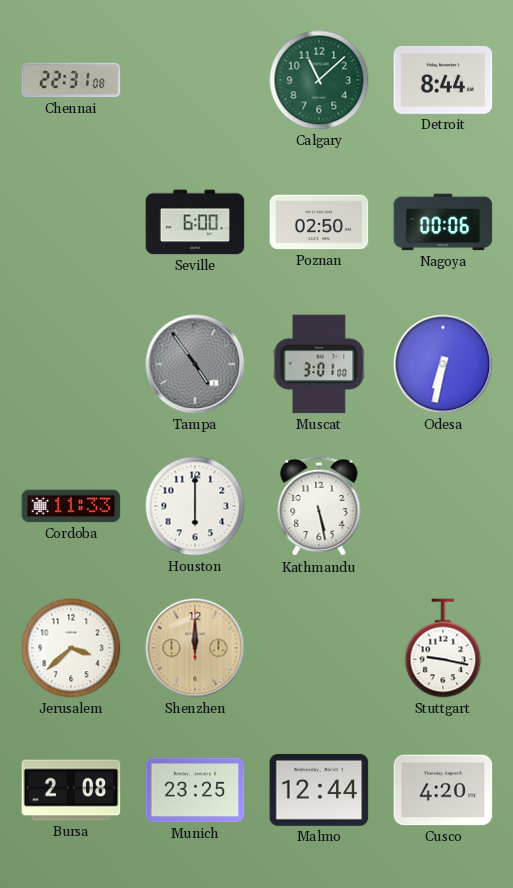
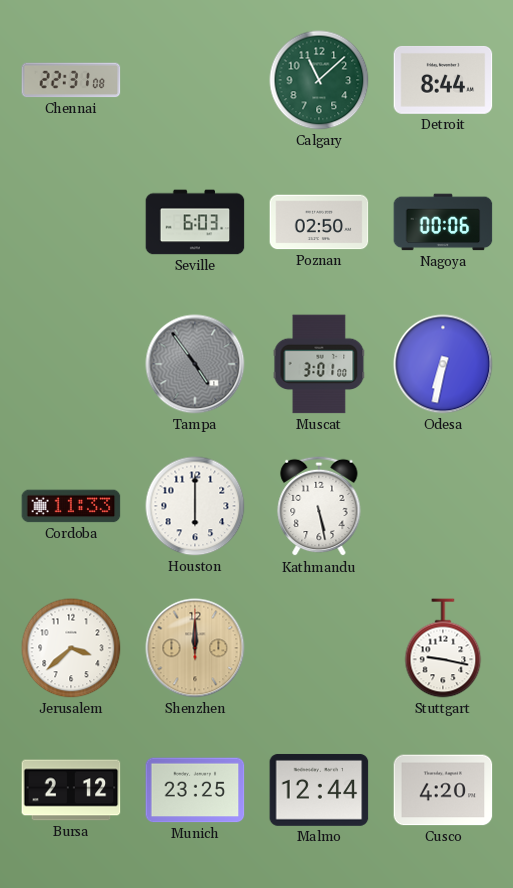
Seville: 6:00 -> 6:03 (195, 222)
Bursa: 2:08 -> 2:12 (71, 790)
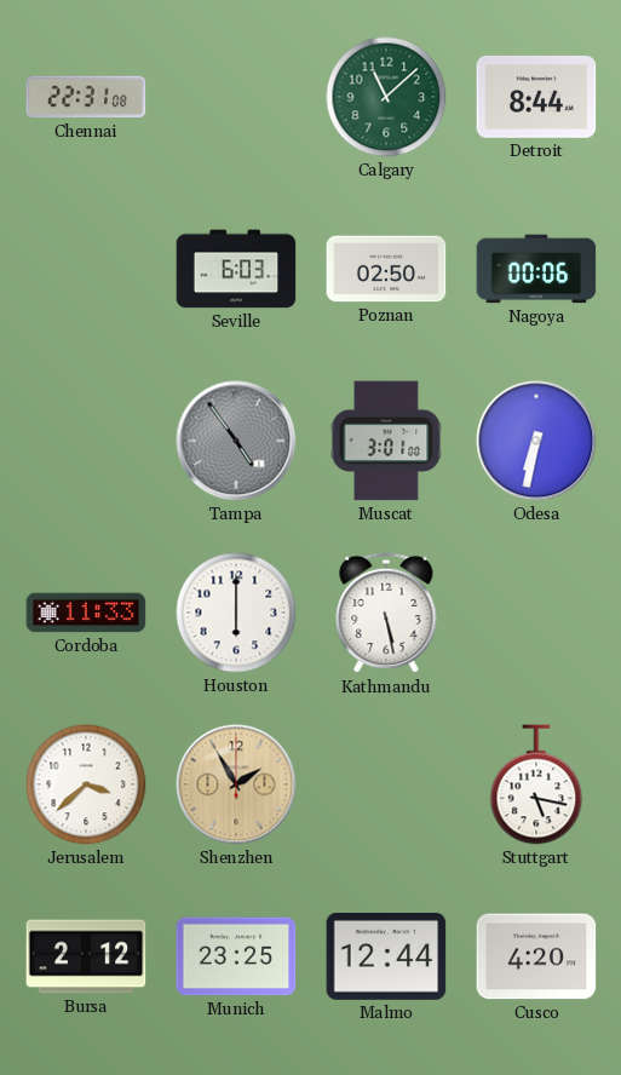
Shenzhen: 12:00 -> 1:55 (236, 784)
Stuttgart: 9:17 -> 5:17 (536, 784)
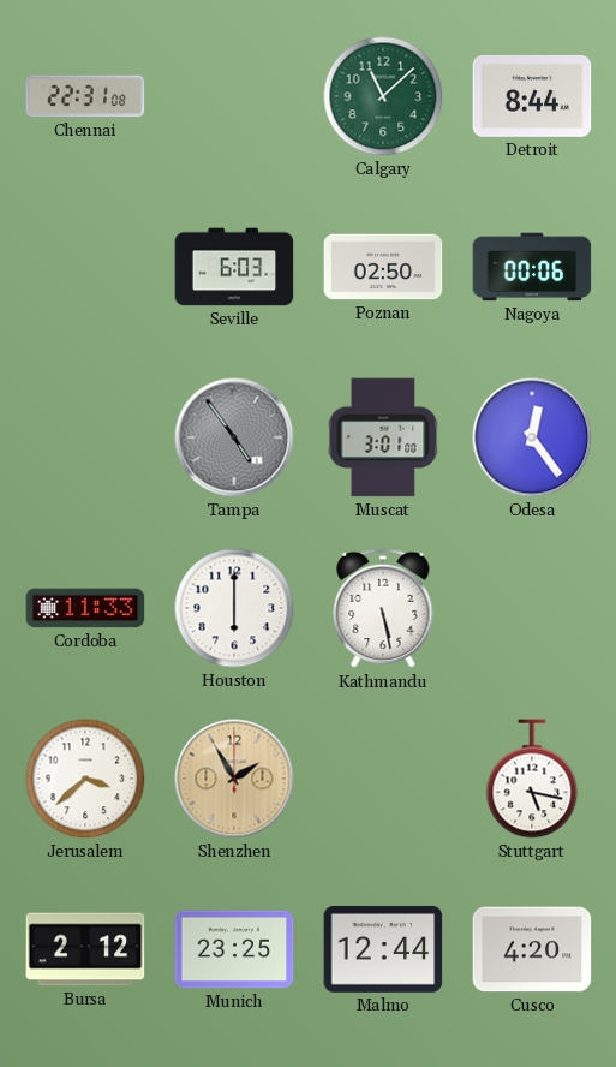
Odesa: 6:32 -> 12:24 (532, 437)
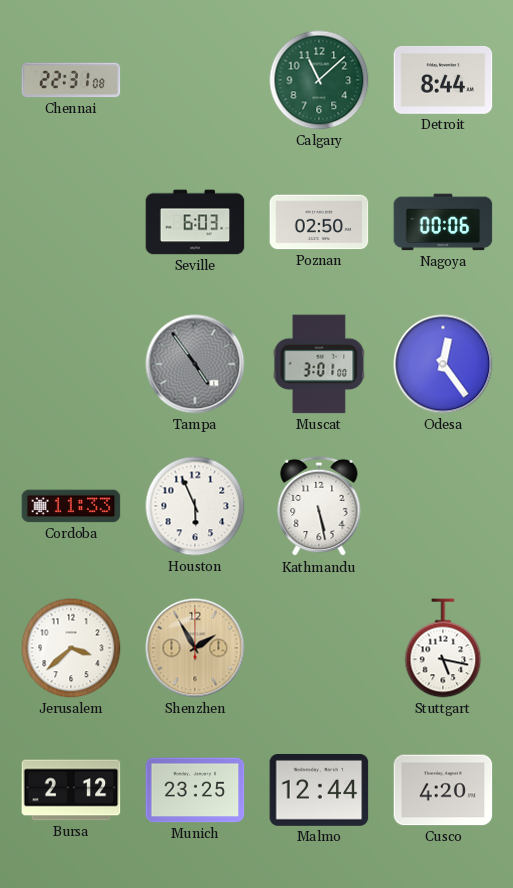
Houston: 6:00 -> 5:56 (195, 506)
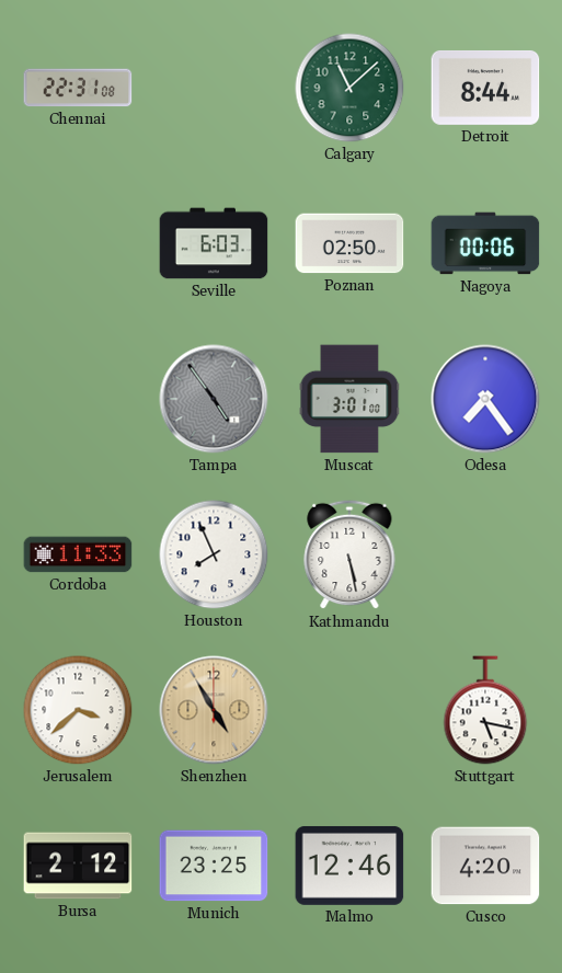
Odesa: 12:24 -> 7:24 (485, 399)
Houston: 5:56 -> 7:56 (214, 554)
Shenzhen: 1:55 -> 4:55 (214, 710)
Malmo: 12:44 -> 12:46 (349, 866)
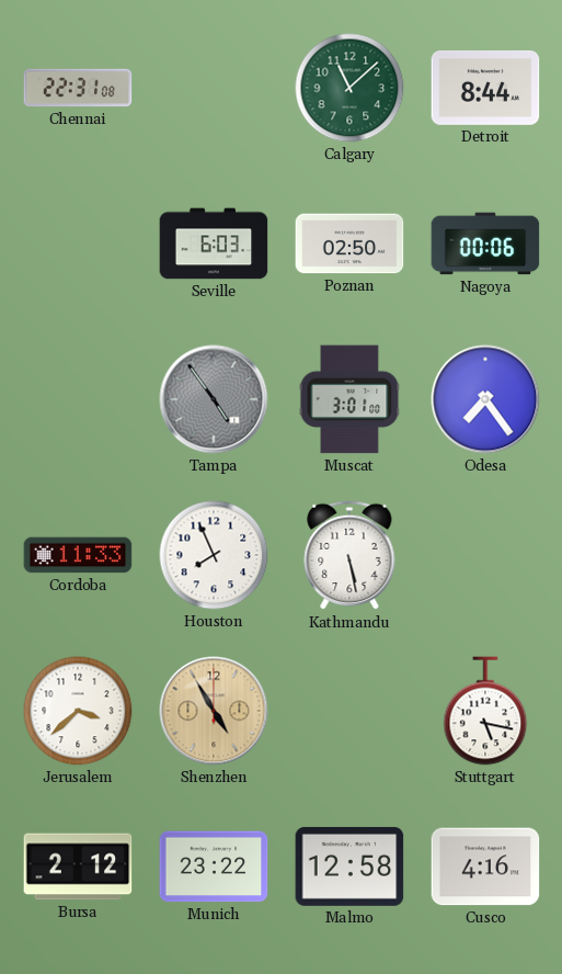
Munich: 23:25 -> 23:22 (214, 867)
Malmo: 12:46 -> 12:58 (349, 867)
Cusco: 4:20 -> 4:16 (485, 867)
